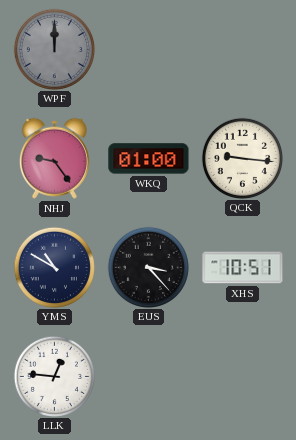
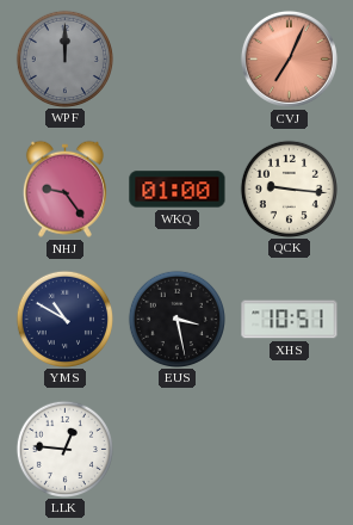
CVJ: none -> 7:04 (289, 58)
EUS: 3:23 -> 3:28 (176, 319)
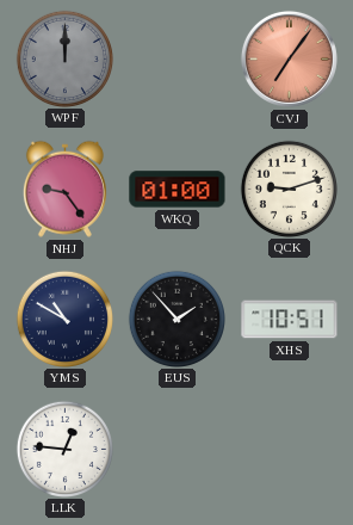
CVJ: 7:04 -> 7:06 (289, 58)
QCK: 9:16 -> 9:12 (289, 189)
EUS: 3:28 -> 1:53 (176, 319)
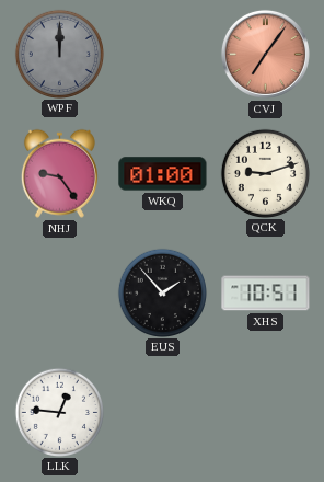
YMS: 10:50 -> none (64, 319)
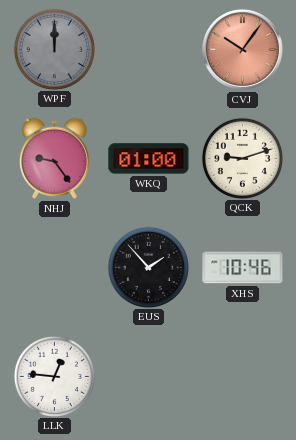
CVJ: 7:06 -> 10:06 (242, 49)
XHS: 10:51 -> 10:46 (243, 268)
